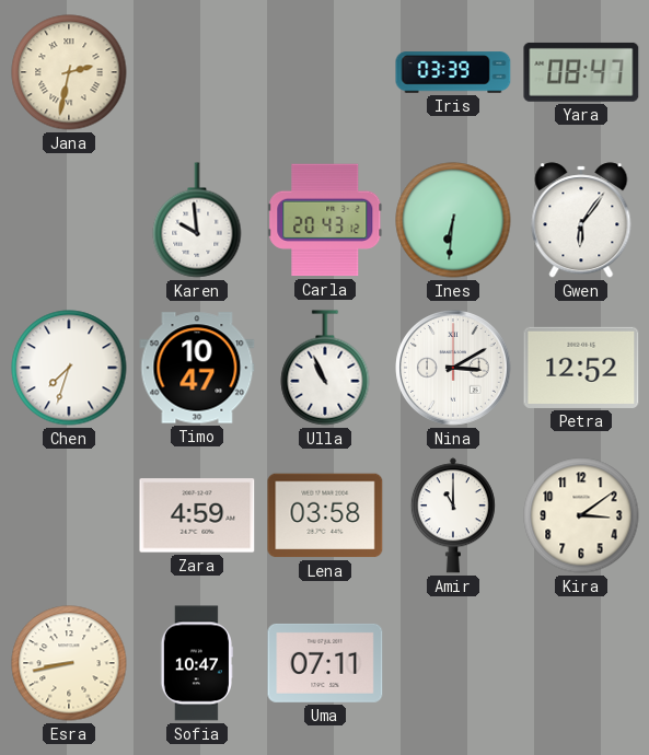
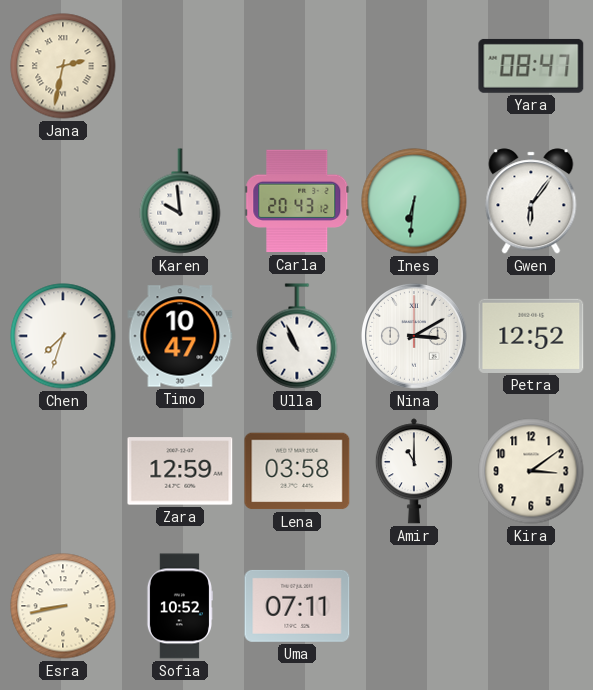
Iris: 03:39 -> none (453, 72)
Zara: 4:59 -> 12:59 (180, 471)
Sofia: 10:47 -> 10:52 (179, 606)
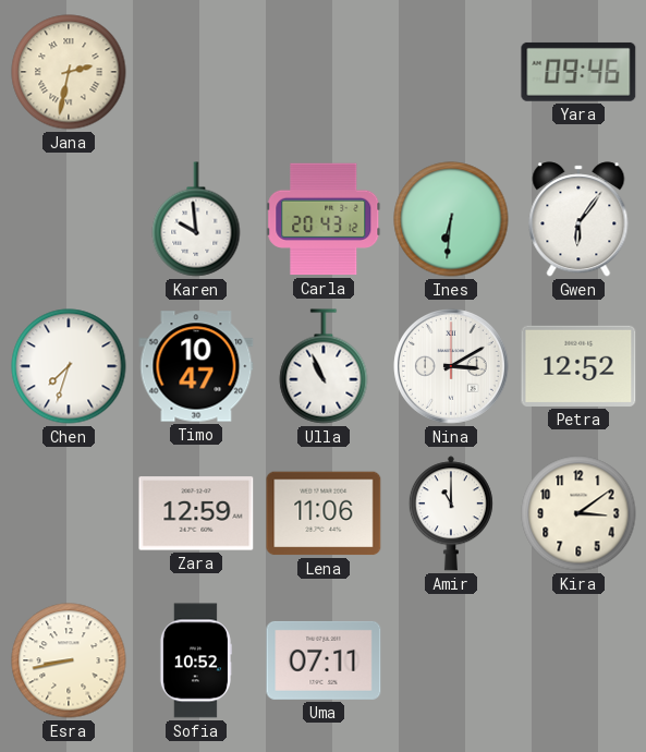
Yara: 08:47 -> 09:46 (578, 72)
Lena: 03:58 -> 11:06 (324, 513)
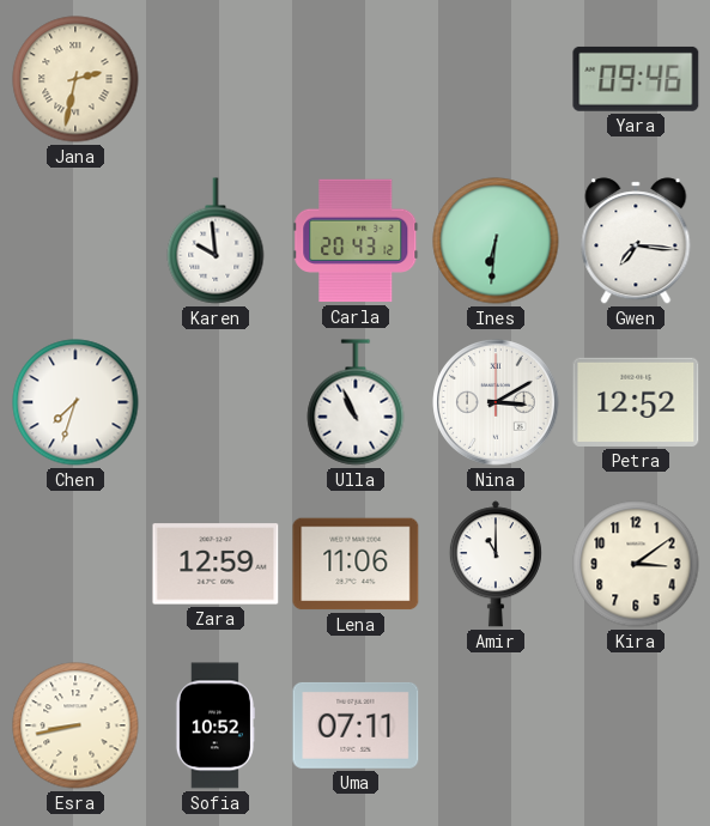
Gwen: 6:06 -> 7:16 (636, 241)
Timo: 10:47 -> none (196, 366)
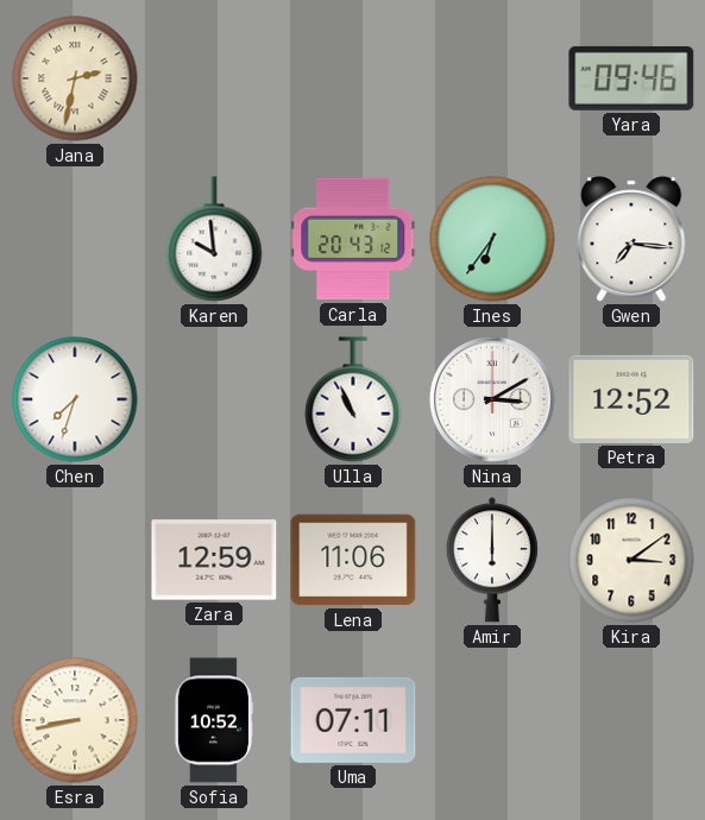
Ines: 6:31 -> 6:36 (492, 239)
Amir: 11:00 -> 6:00 (492, 560)
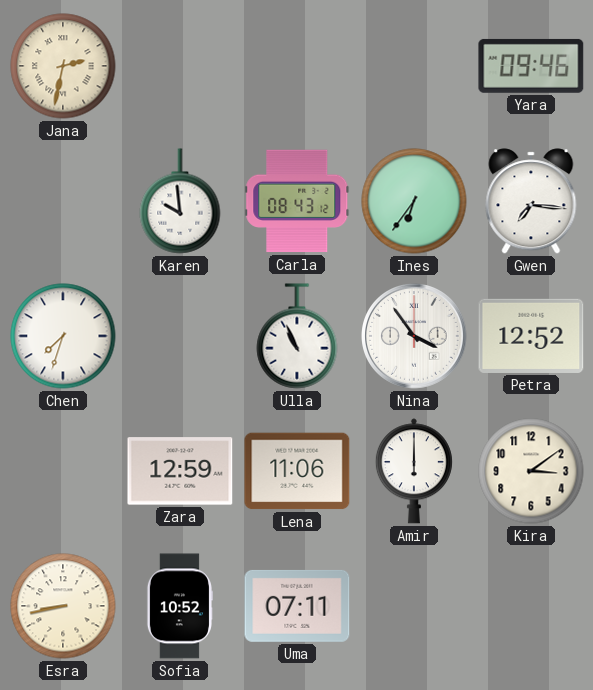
Carla: 20:43 -> 08:43 (297, 201)
Nina: 3:10 -> 3:54 (414, 336)
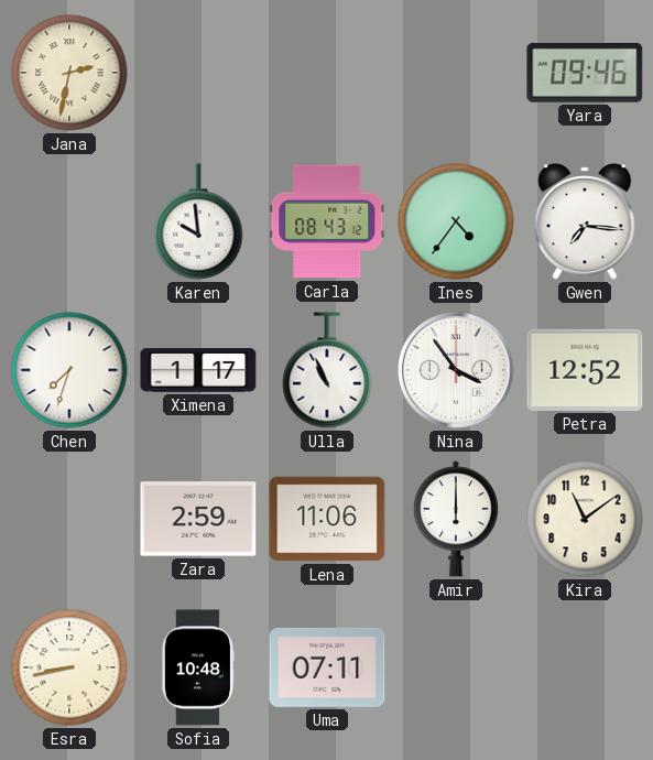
Ines: 6:36 -> 4:36 (456, 221)
Ximena: none -> 1:17 (198, 370)
Zara: 12:59 -> 2:59 (198, 519)
Kira: 3:09 -> 11:09 (585, 519)
Sofia: 10:52 -> 10:48 (197, 667)
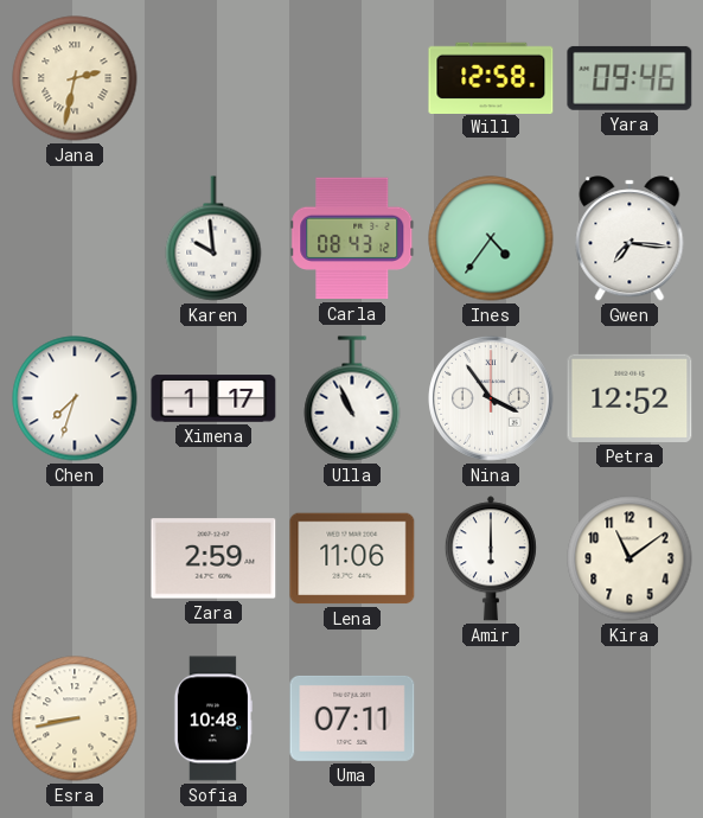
Will: none -> 12:58 (491, 77)
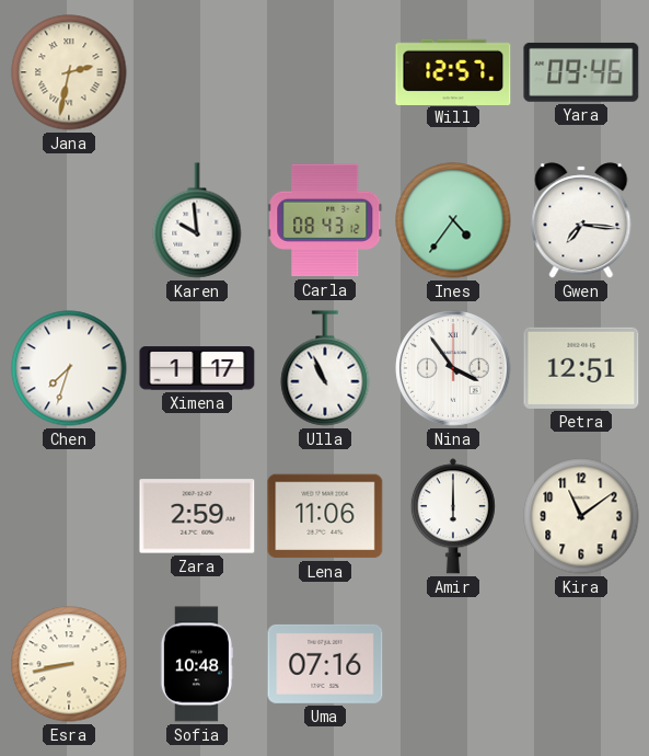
Will: 12:58 -> 12:57 (453, 71)
Petra: 12:52 -> 12:51 (581, 368)
Uma: 07:11 -> 07:16 (325, 664)
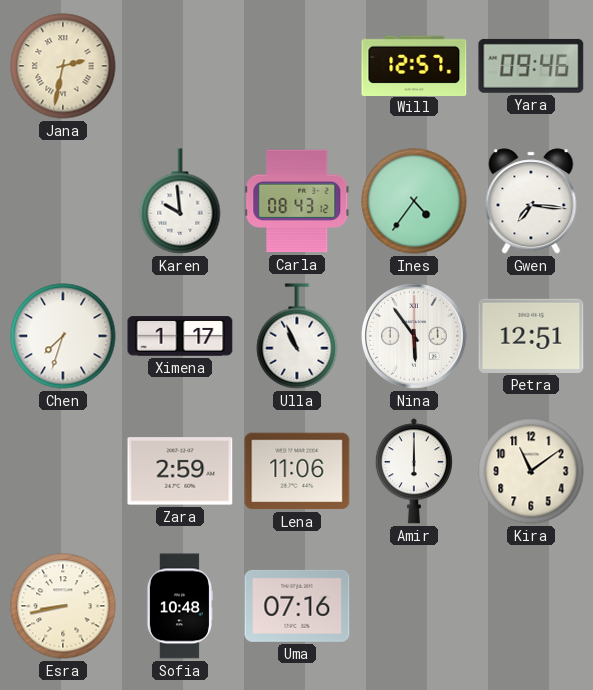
Nina: 3:54 -> 5:54 (414, 336)
